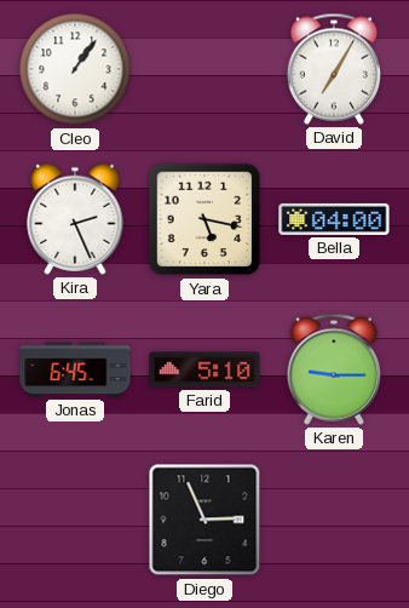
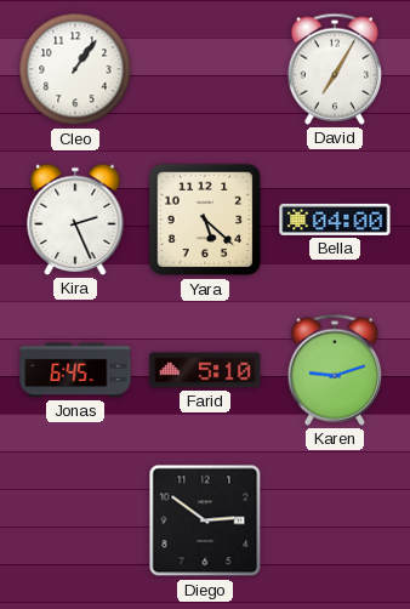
Yara: 5:17 -> 5:22 (205, 220)
Karen: 9:15 -> 9:12 (335, 370)
Diego: 2:56 -> 2:51 (205, 520)
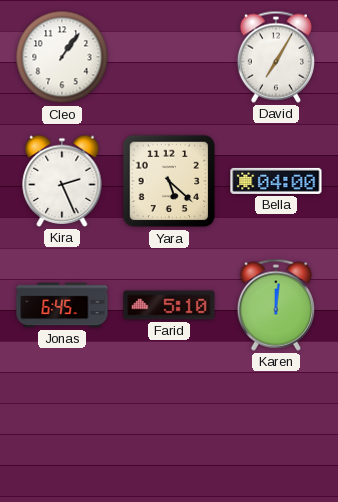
Karen: 9:12 -> 12:01 (276, 305)
Diego: 2:51 -> none (205, 520)
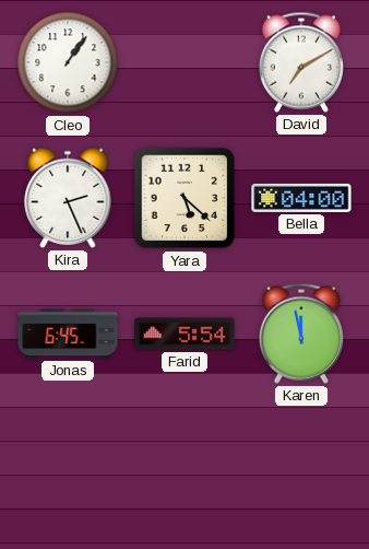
David: 7:05 -> 7:10 (301, 62)
Farid: 5:10 -> 5:54 (184, 334)
Karen: 12:01 -> 11:58 (301, 334)
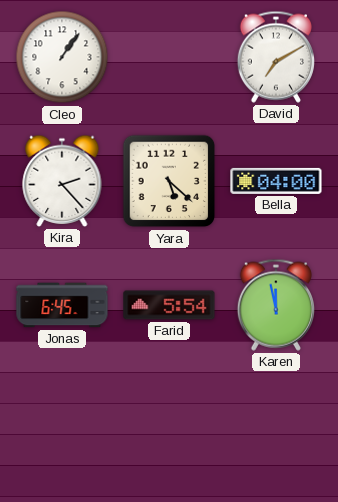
Kira: 2:26 -> 2:23 (62, 181)
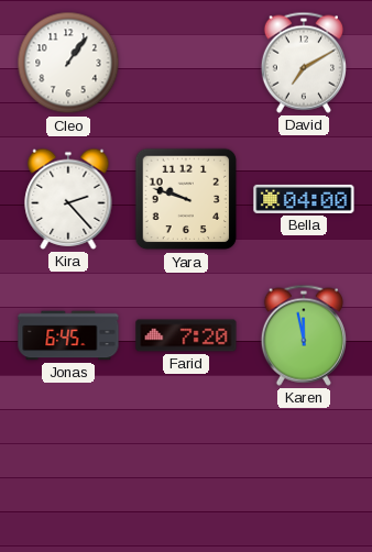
Yara: 5:22 -> 9:48 (186, 199)
Farid: 5:54 -> 7:20 (186, 335)
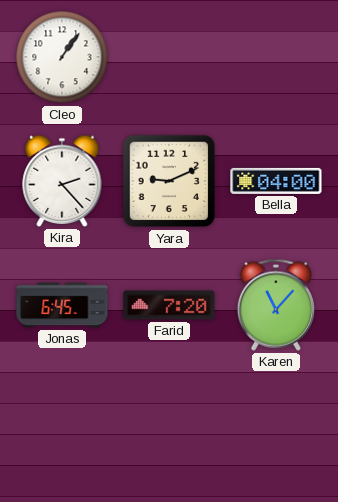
David: 7:10 -> none (304, 63)
Yara: 9:48 -> 9:11 (169, 181)
Karen: 11:58 -> 11:07 (276, 305)
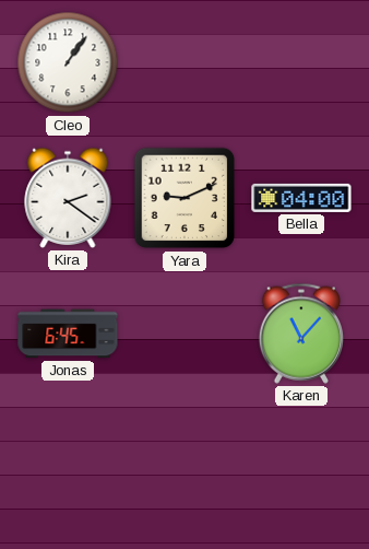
Kira: 2:23 -> 2:21 (68, 198)
Farid: 7:20 -> none (169, 305)
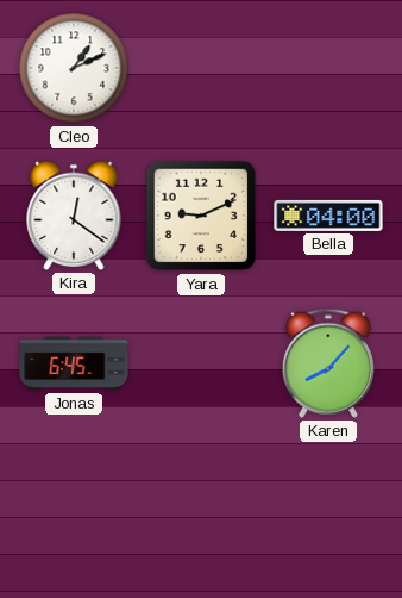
Cleo: 1:06 -> 1:11 (74, 68)
Kira: 2:21 -> 12:21 (74, 216)
Karen: 11:07 -> 8:07 (328, 363)
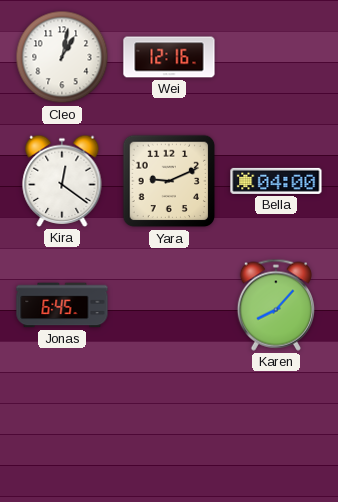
Cleo: 1:11 -> 1:02 (62, 57)
Wei: none -> 12:16 (169, 57)
